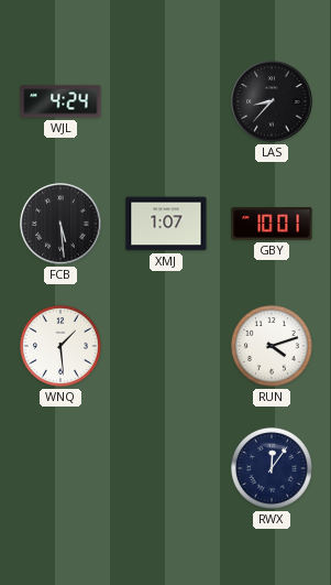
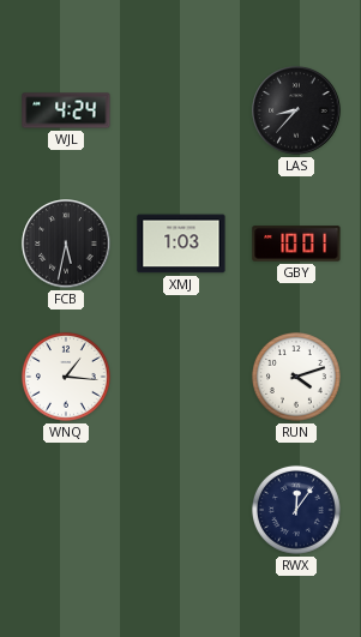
FCB: 5:29 -> 5:32 (66, 244)
XMJ: 1:07 -> 1:03 (181, 244)
WNQ: 1:29 -> 1:16 (66, 377)
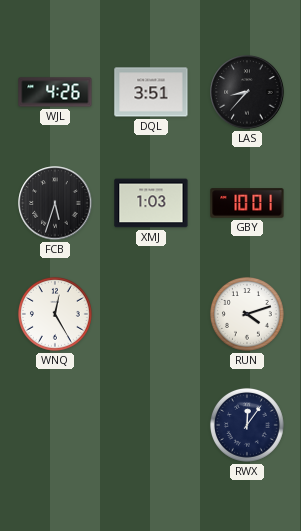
WJL: 4:24 -> 4:26 (55, 92)
DQL: none -> 3:51 (151, 92)
FCB: 5:32 -> 5:33 (55, 203)
WNQ: 1:16 -> 12:25 (55, 314)
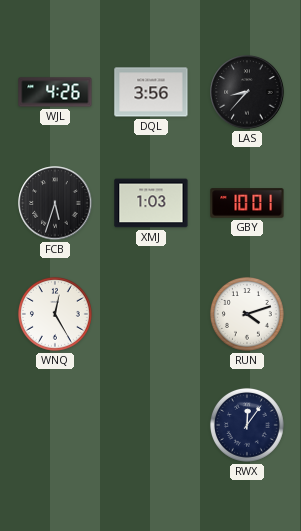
DQL: 3:51 -> 3:56 (151, 92)
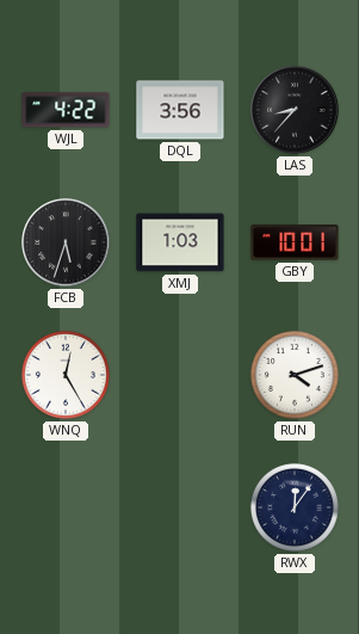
WJL: 4:26 -> 4:22 (66, 110)
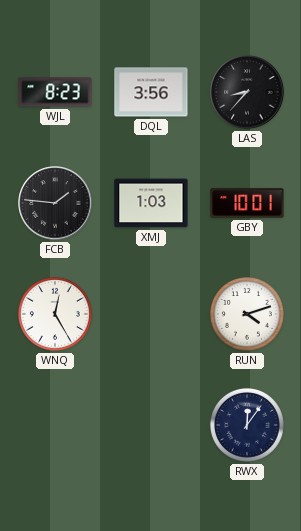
WJL: 4:22 -> 8:23 (55, 92)
FCB: 5:33 -> 1:46 (55, 203)
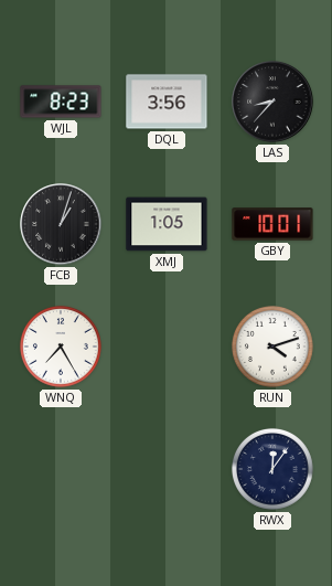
FCB: 1:46 -> 1:03 (61, 224)
XMJ: 1:03 -> 1:05 (167, 224)
WNQ: 12:25 -> 7:25 (61, 347)
